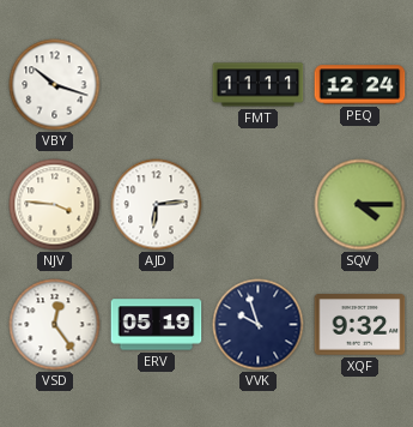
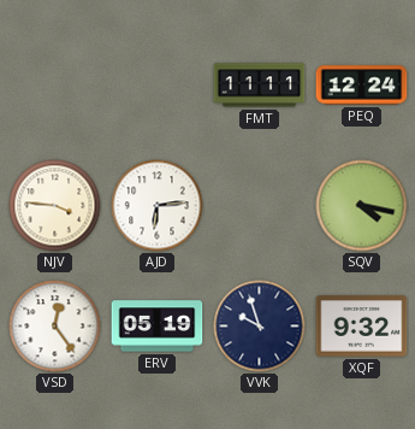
VBY: 10:18 -> none (55, 85)
SQV: 4:15 -> 4:17 (362, 206)
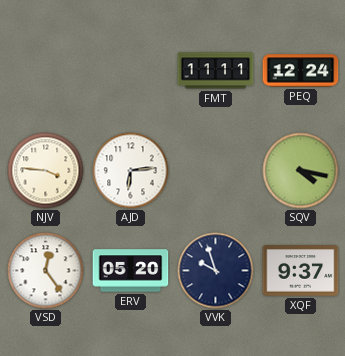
ERV: 05:19 -> 05:20 (131, 271)
XQF: 9:32 -> 9:37 (301, 271)
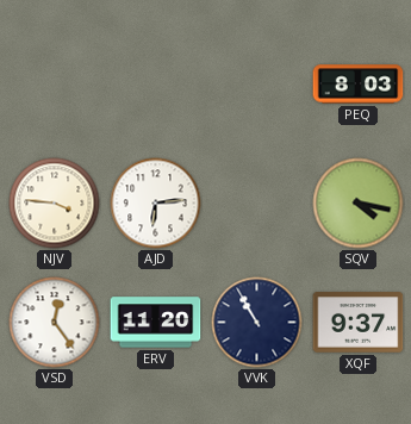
FMT: 11:11 -> none (216, 71)
PEQ: 12:24 -> 8:03 (359, 85)
ERV: 05:20 -> 11:20 (156, 323)
VVK: 9:57 -> 10:55 (257, 323)
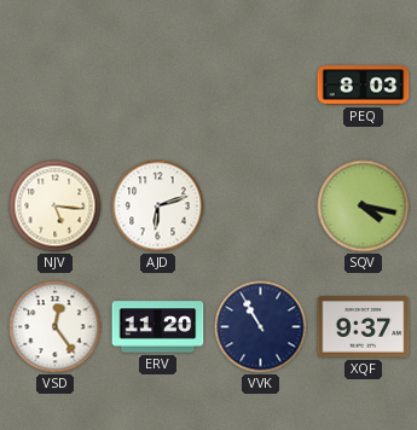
NJV: 3:46 -> 5:16 (56, 207)
AJD: 6:14 -> 6:12 (158, 207)
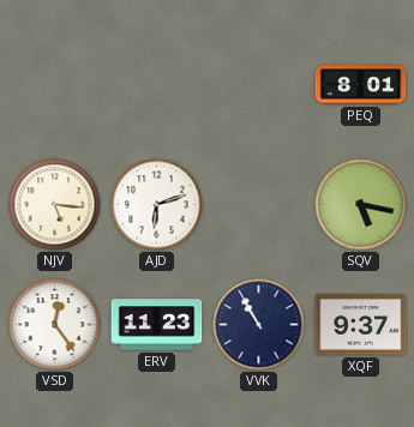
PEQ: 8:03 -> 8:01 (361, 85)
SQV: 4:17 -> 5:17 (361, 205)
ERV: 11:20 -> 11:23 (157, 325)
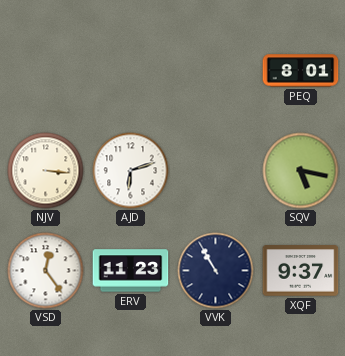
NJV: 5:16 -> 3:16 (46, 171)
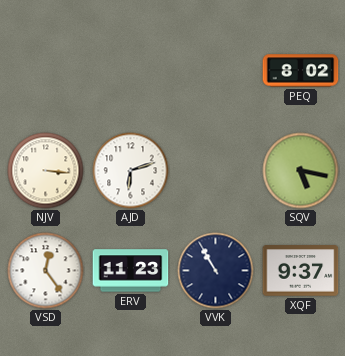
PEQ: 8:01 -> 8:02 (301, 71)
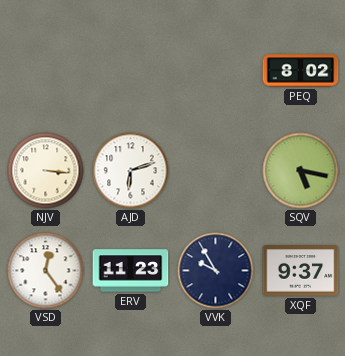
VVK: 10:55 -> 9:55 (216, 271)
